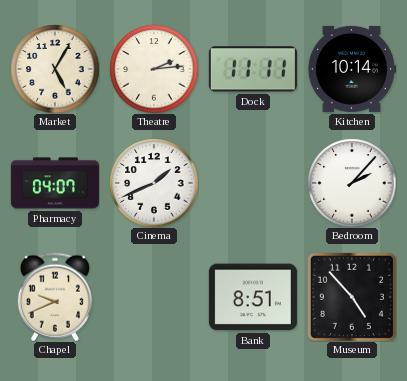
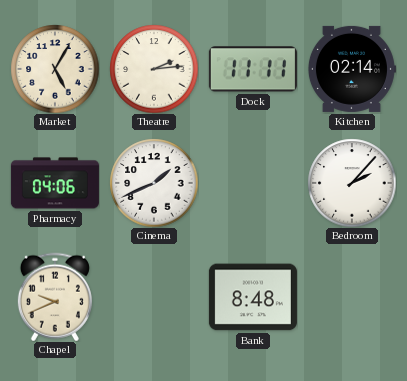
Kitchen: 10:14 -> 02:14 (352, 69)
Pharmacy: 04:07 -> 04:06 (55, 183)
Bank: 8:51 -> 8:48 (253, 297)
Museum: 4:53 -> none (352, 297)
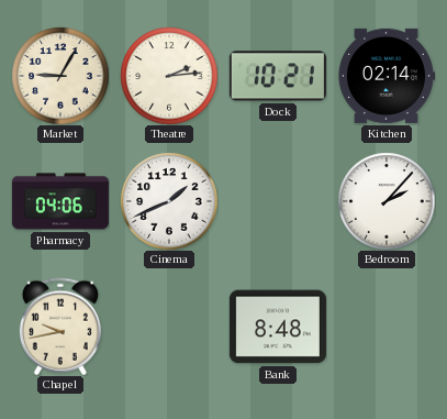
Market: 5:05 -> 9:05 (60, 76)
Dock: 11:11 -> 10:21 (278, 76)
Chapel: 9:41 -> 9:43 (60, 327)
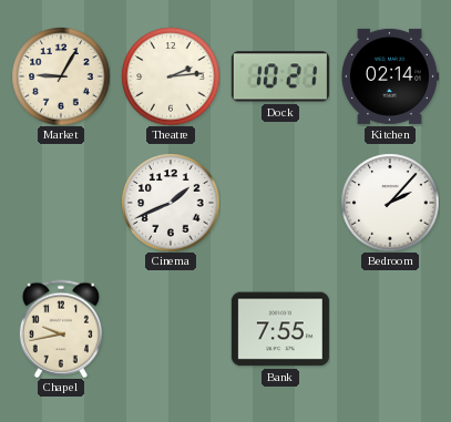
Pharmacy: 04:06 -> none (60, 201)
Bank: 8:48 -> 7:55 (280, 329)
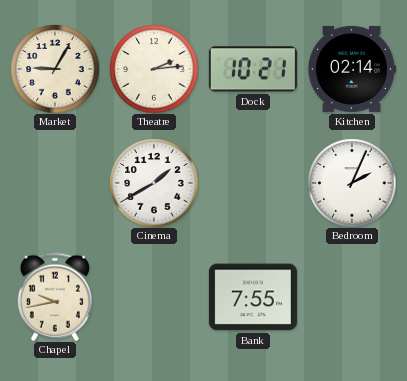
Cinema: 1:41 -> 1:40 (154, 183)
Bedroom: 2:07 -> 2:04 (352, 183)
